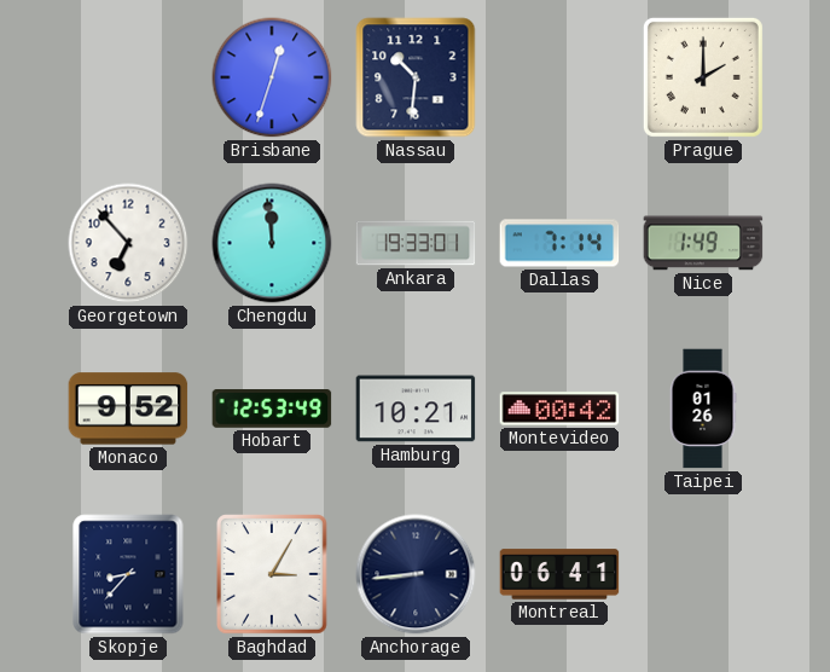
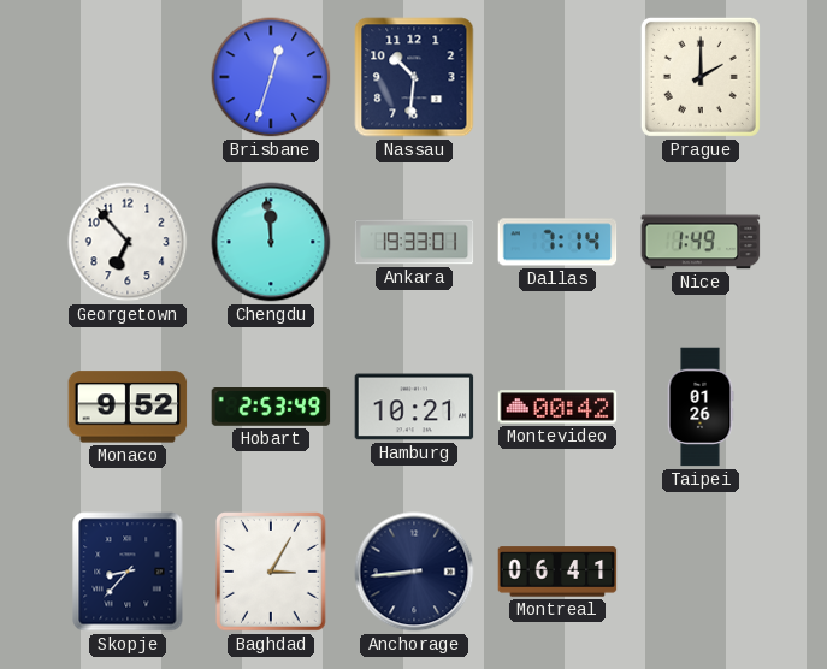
Hobart: 12:53 -> 2:53 (271, 408)
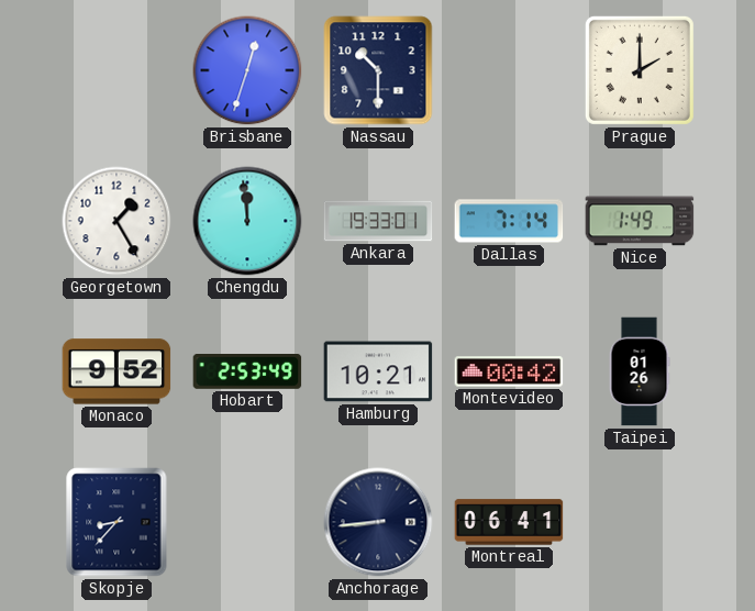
Nassau: 10:31 -> 10:30 (378, 70)
Georgetown: 6:53 -> 1:25 (116, 221)
Baghdad: 3:05 -> none (272, 573)
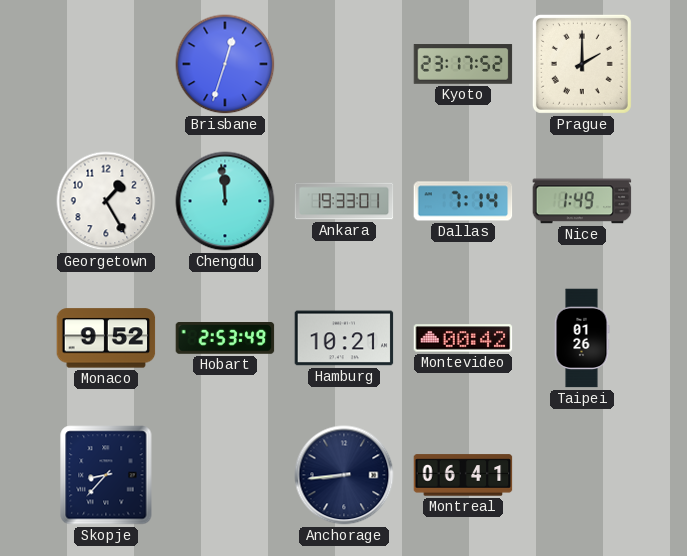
Nassau: 10:30 -> none (378, 70)
Kyoto: none -> 23:17 (463, 64)
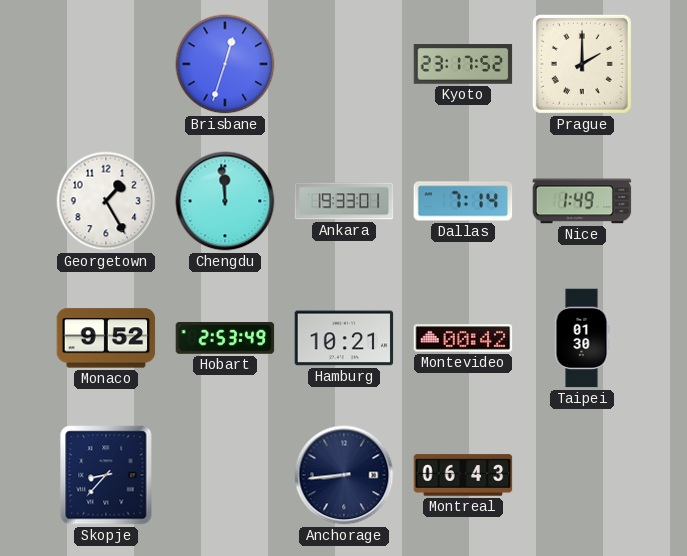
Taipei: 01:26 -> 01:30 (582, 338)
Montreal: 06:41 -> 06:43 (463, 475)
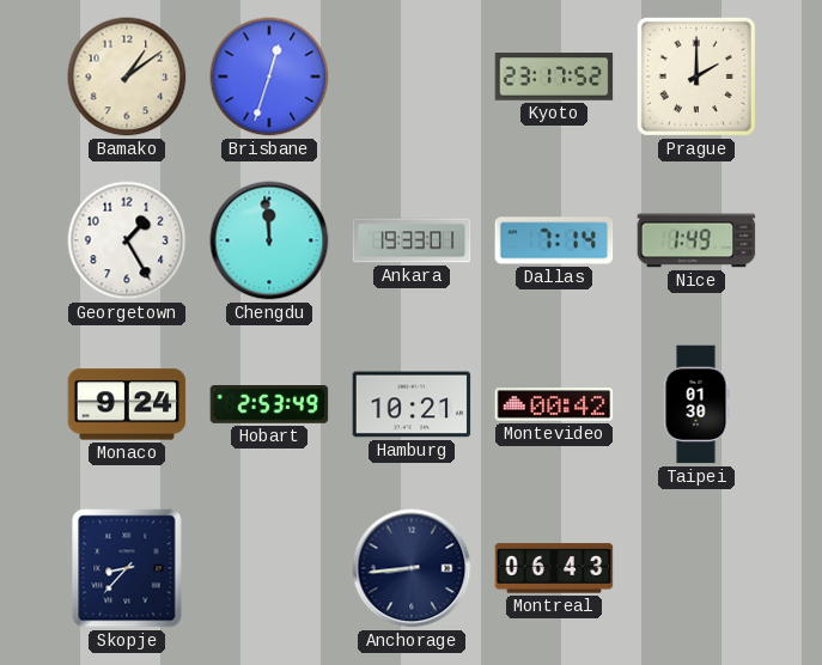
Bamako: none -> 1:09 (127, 77)
Monaco: 9:52 -> 9:24 (127, 404)
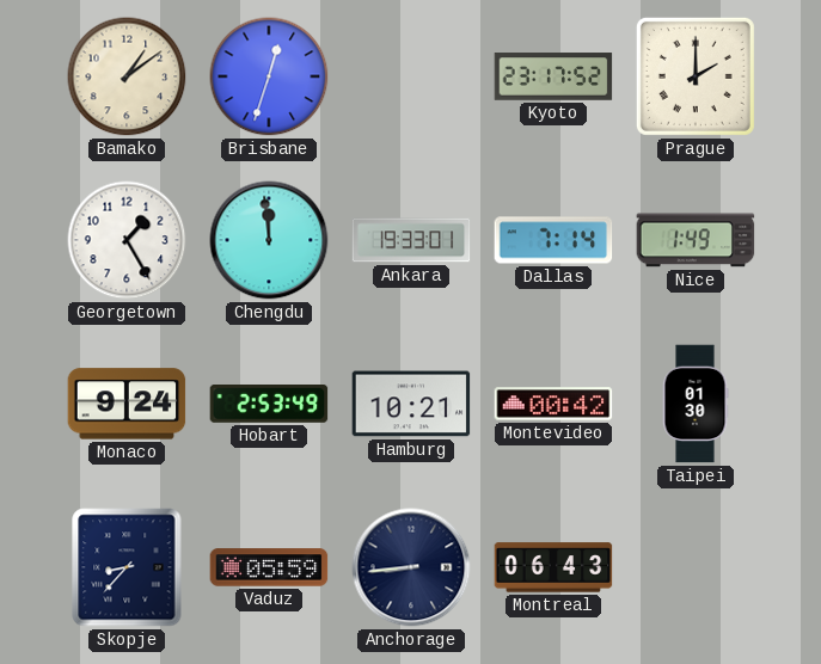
Vaduz: none -> 05:59 (269, 567)
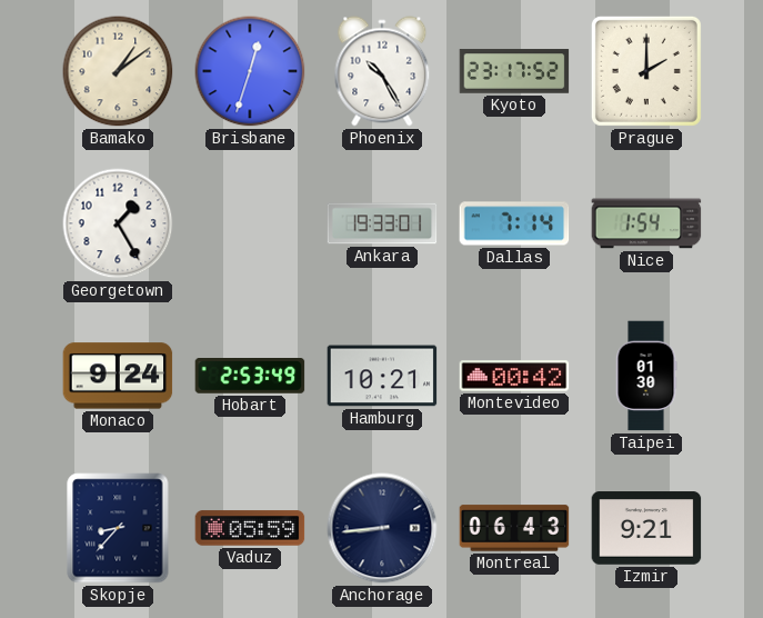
Phoenix: none -> 10:25 (382, 71)
Chengdu: 11:59 -> none (269, 240)
Nice: 1:49 -> 1:54 (646, 223)
Izmir: none -> 9:21 (646, 528)
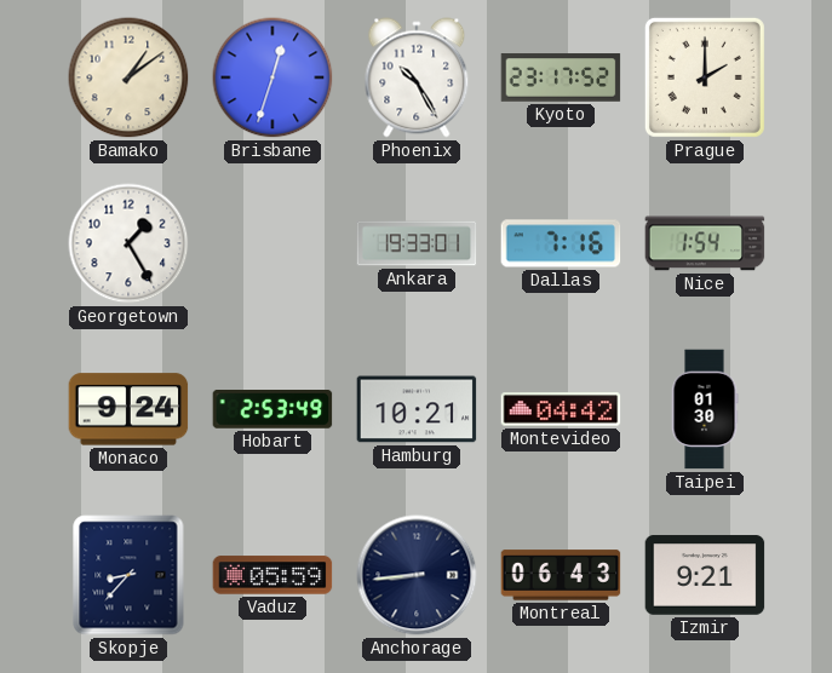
Dallas: 7:14 -> 7:16 (561, 243)
Montevideo: 00:42 -> 04:42 (561, 409)
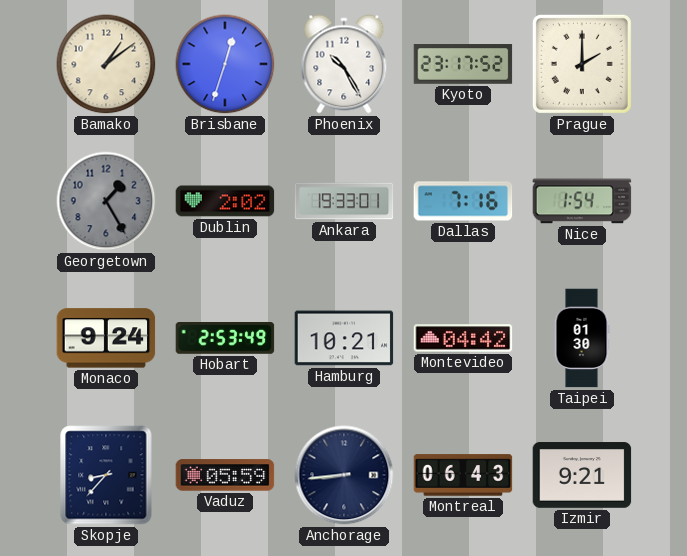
Georgetown dial: white -> grey (106, 201)
Dublin: none -> 2:02 (225, 201)
